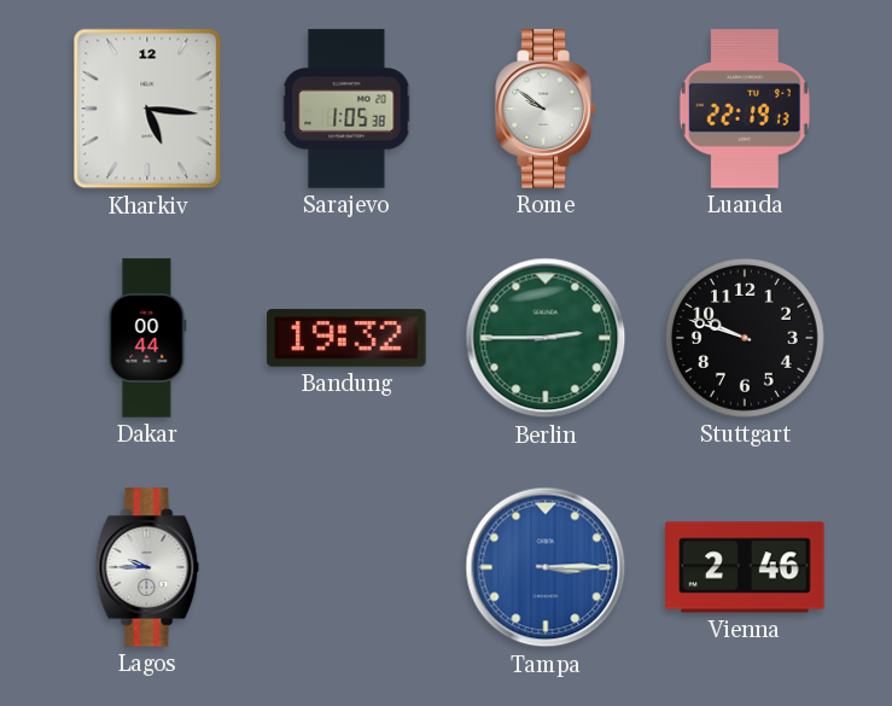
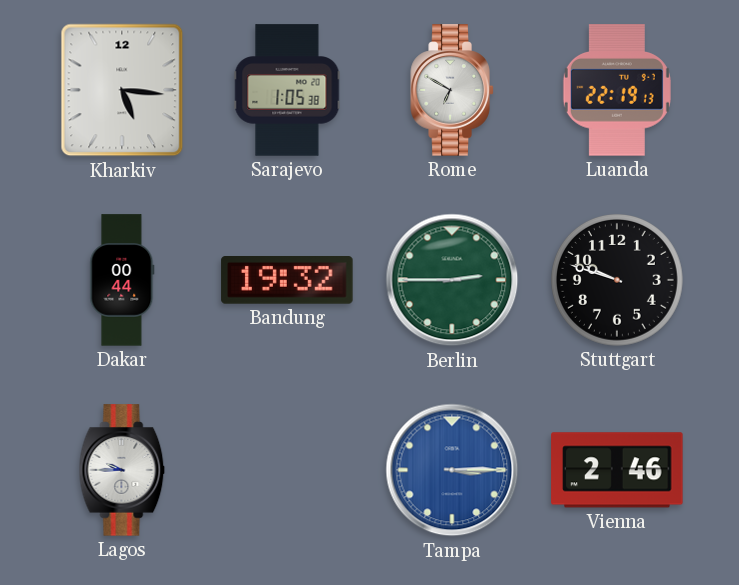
Rome: 9:51 -> 6:50 (452, 90)
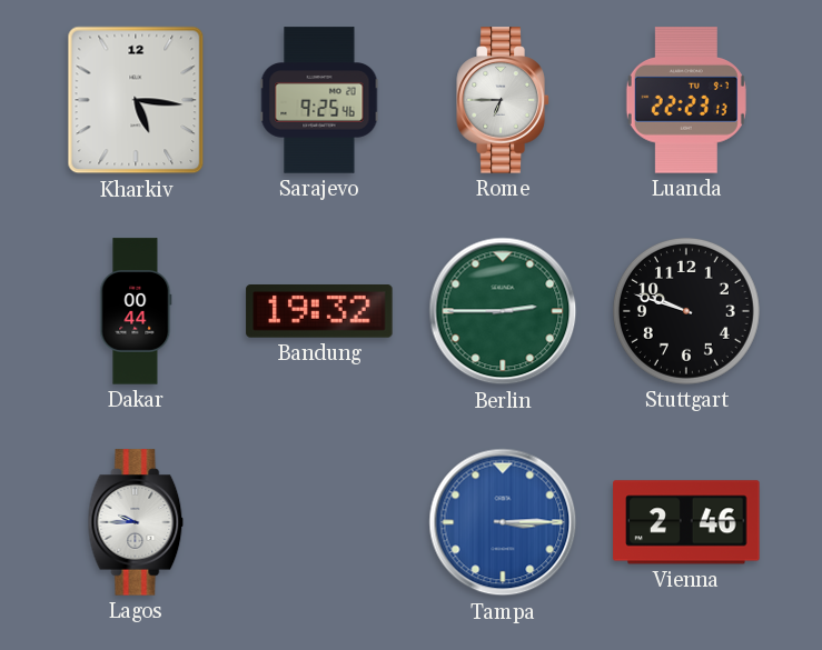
Sarajevo: 1:05 -> 9:25 (319, 100)
Rome: 6:50 -> 6:45 (503, 100)
Luanda: 22:19 -> 22:23 (686, 100)
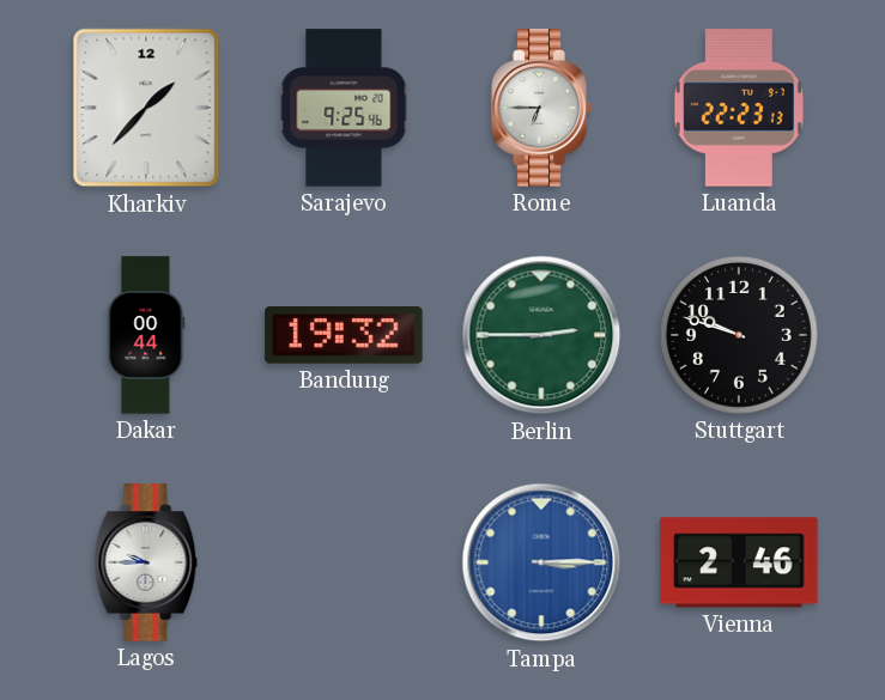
Kharkiv: 5:16 -> 1:37 (146, 108)
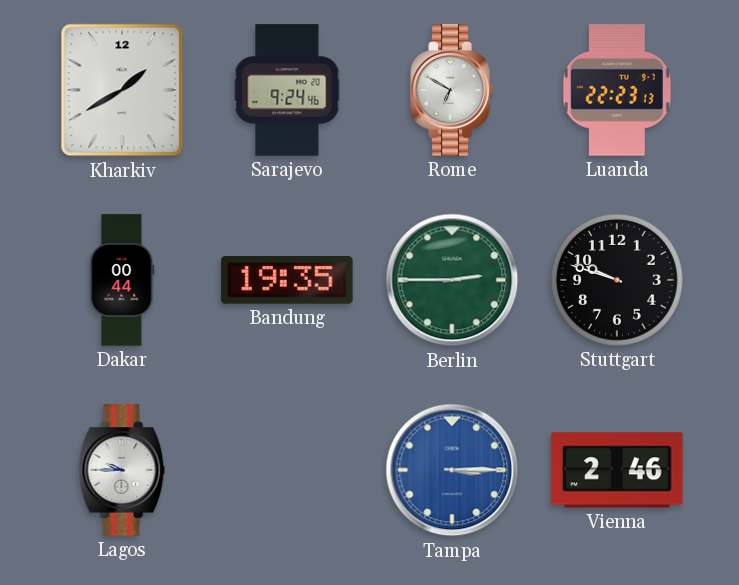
Kharkiv: 1:37 -> 1:40 (122, 90)
Sarajevo: 9:25 -> 9:24 (287, 90)
Rome: 6:45 -> 6:50 (452, 90)
Bandung: 19:32 -> 19:35 (287, 281)
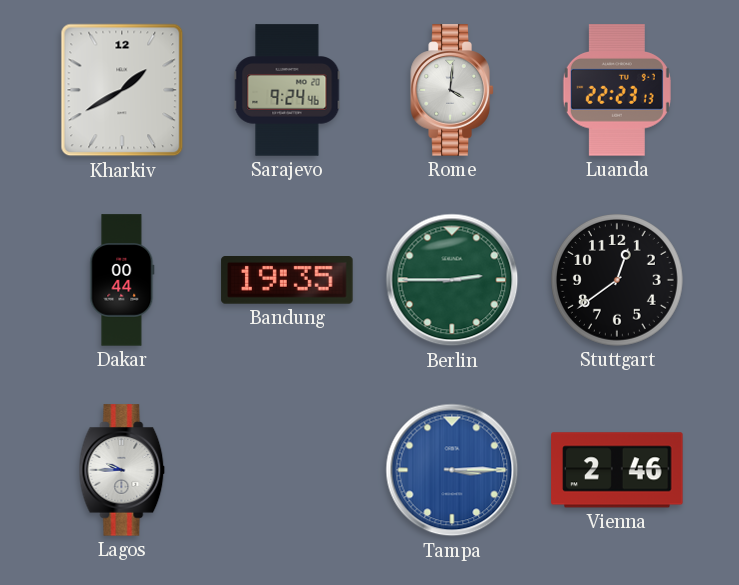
Rome: 6:50 -> 4:01 (452, 90)
Stuttgart: 9:48 -> 12:39 (618, 281)
